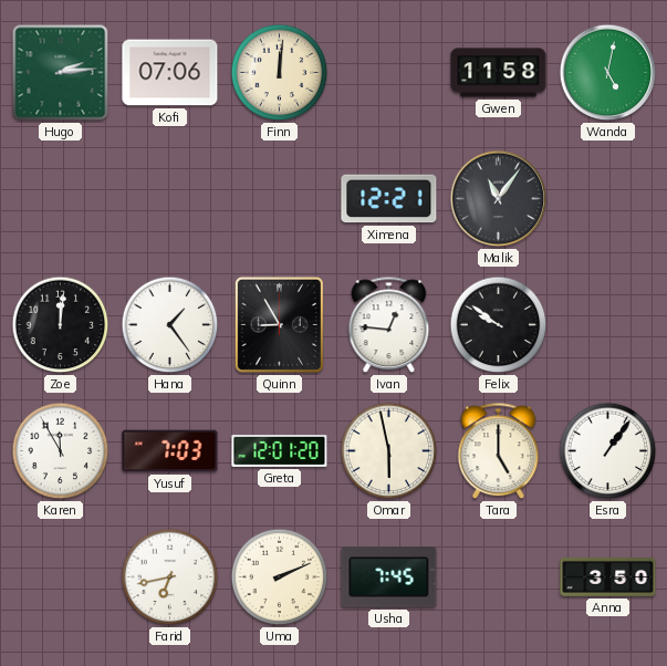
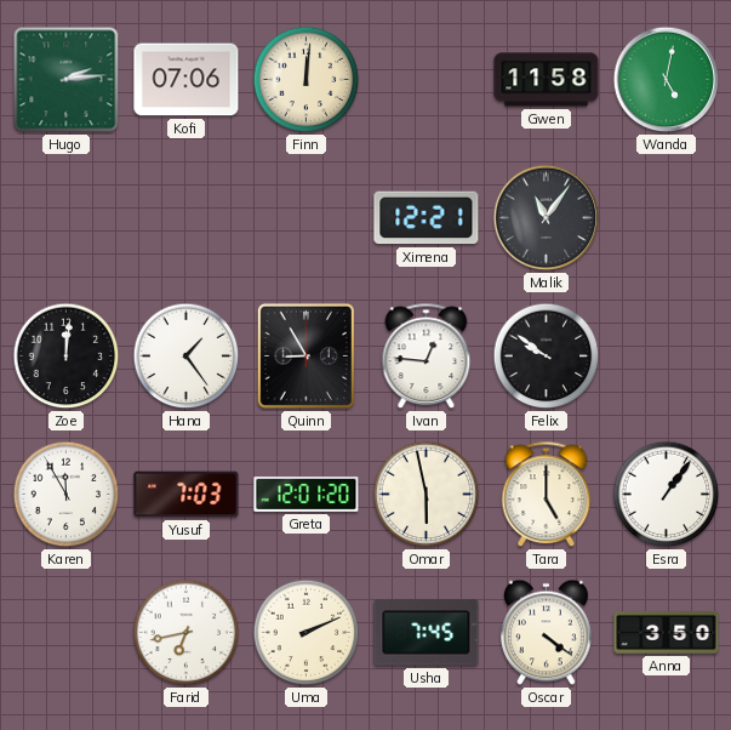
Oscar: none -> 4:21 (547, 633)
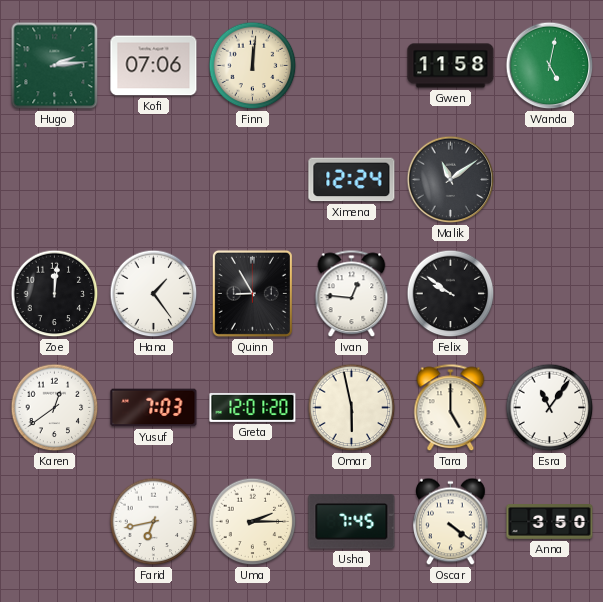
Ximena: 12:21 -> 12:24 (352, 180)
Malik: 11:06 -> 11:09 (451, 180)
Karen: 11:55 -> 12:39 (55, 408)
Esra: 1:06 -> 11:06 (550, 408)
Uma: 2:11 -> 2:15 (253, 522)
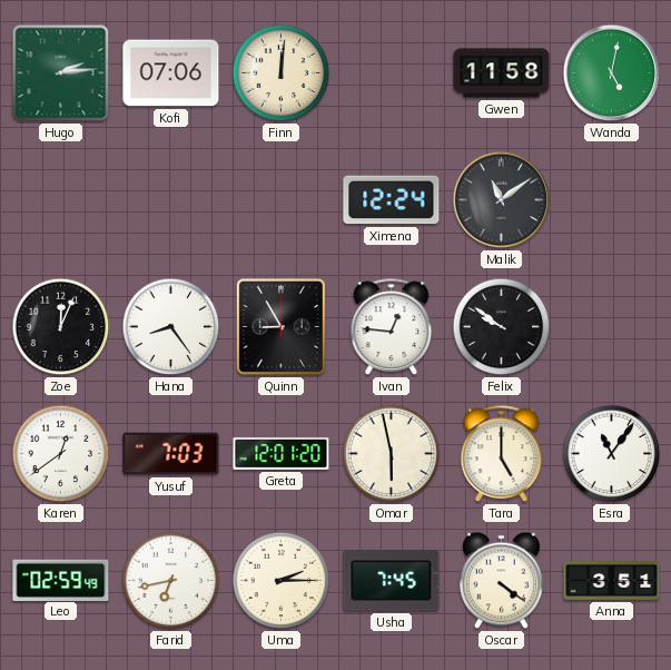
Zoe: 12:01 -> 12:04 (61, 327)
Hana: 1:24 -> 8:24 (171, 327)
Leo: none -> 02:59 (61, 580)
Anna: 3:50 -> 3:51 (612, 581)
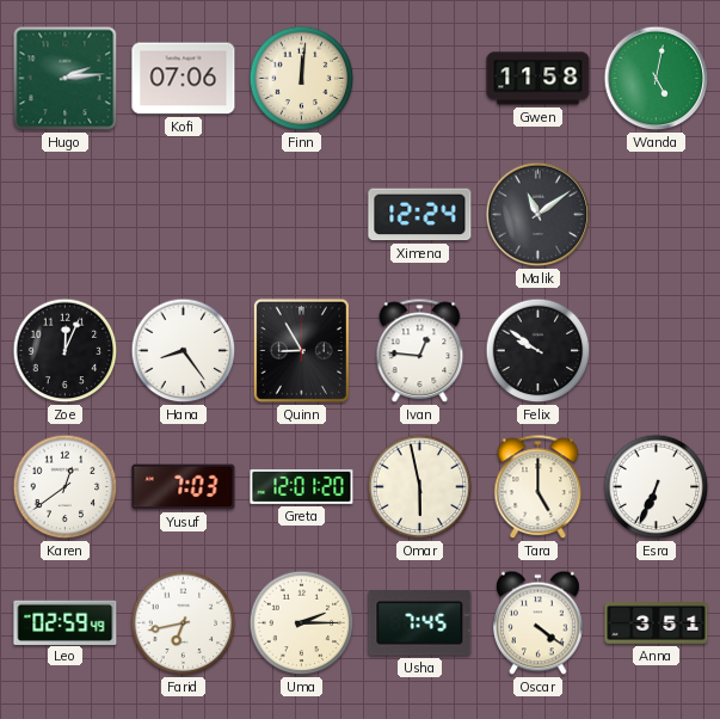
Esra: 11:06 -> 6:34 (657, 487)
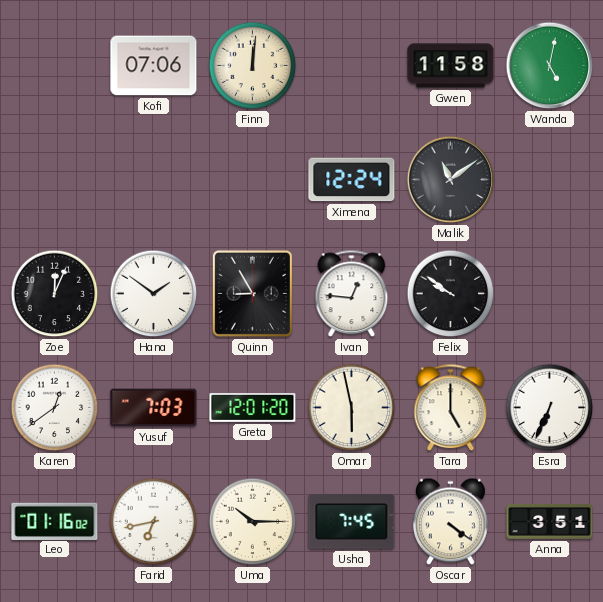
Hugo: 2:14 -> none (66, 79)
Hana: 8:24 -> 1:51 (154, 294)
Leo: 02:59 -> 01:16 (55, 521)
Uma: 2:15 -> 10:15 (253, 522)
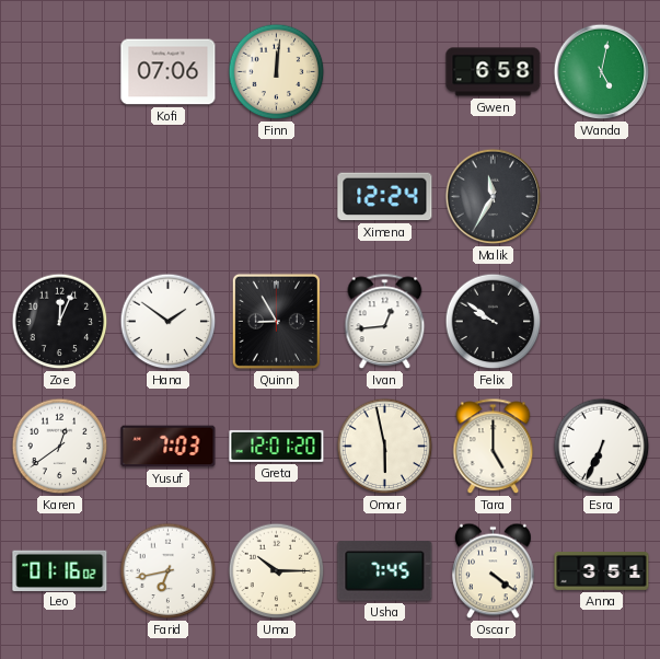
Gwen: 11:58 -> 6:58 (494, 72)
Malik: 11:09 -> 11:35 (494, 197)
Ivan: 12:46 -> 12:44 (385, 322)
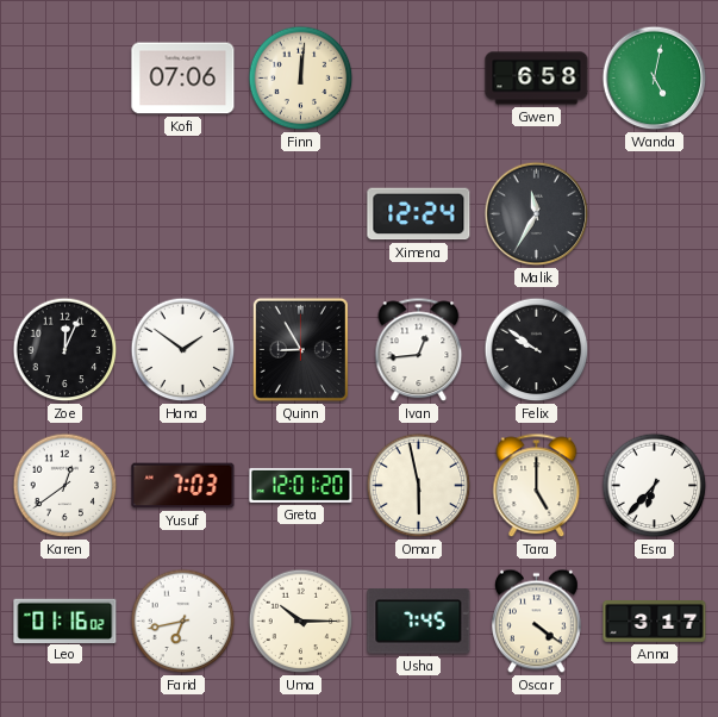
Esra: 6:34 -> 6:37 (655, 486)
Anna: 3:51 -> 3:17 (655, 622)
